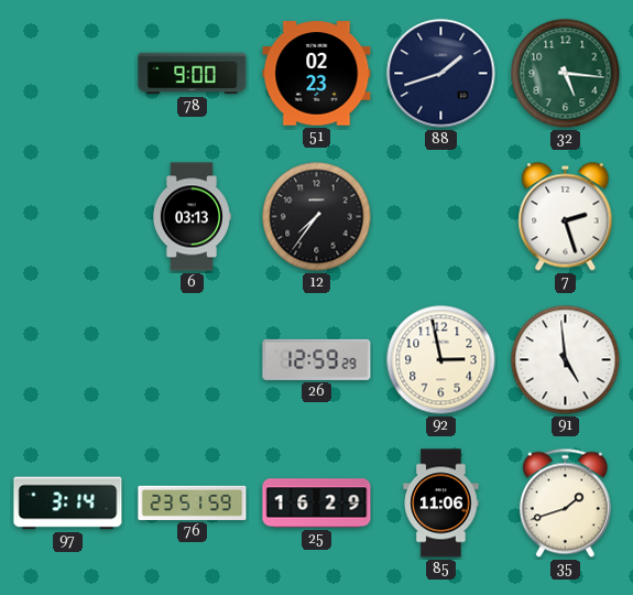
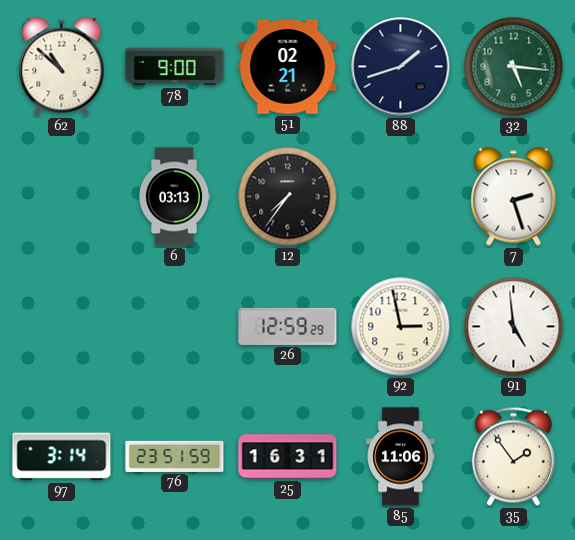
62: none -> 10:52 (62, 67)
51: 02:23 -> 02:21 (288, 67)
25: 16:29 -> 16:31 (288, 457)
35: 1:42 -> 1:54 (513, 457)
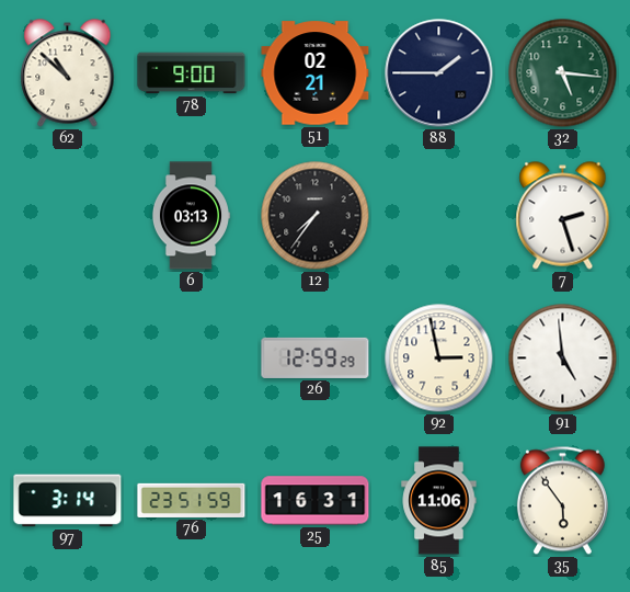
88: 1:42 -> 1:45 (439, 73)
35: 1:54 -> 5:54 (562, 501)
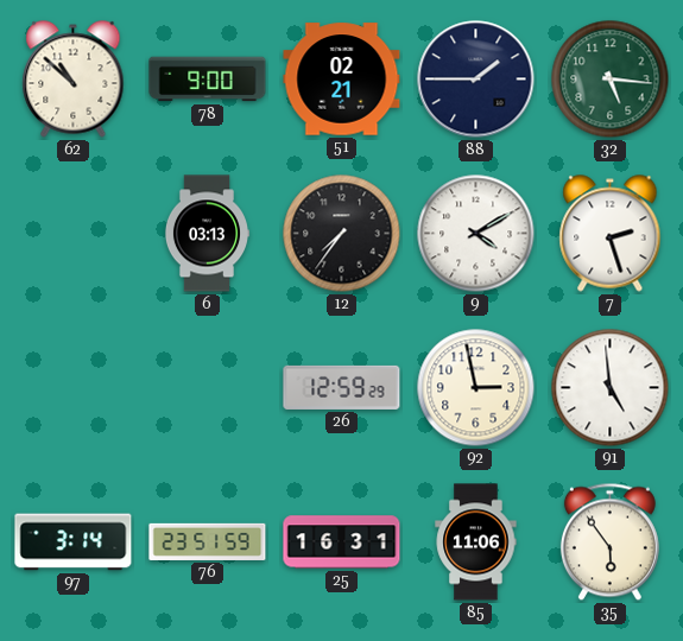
9: none -> 4:10 (476, 234)
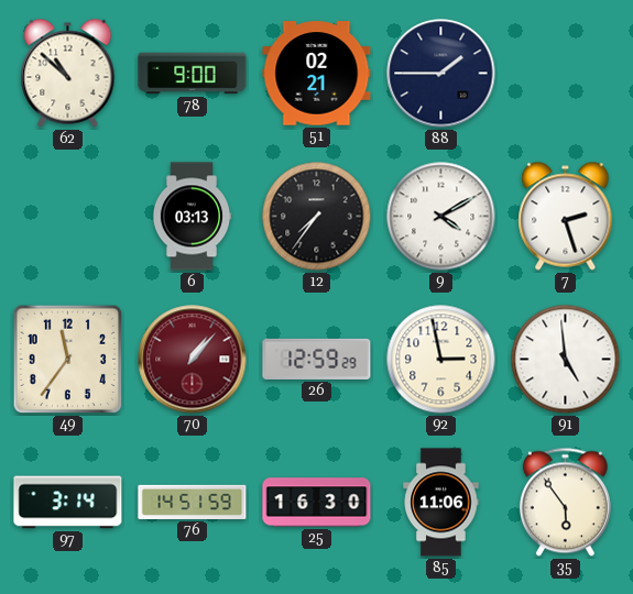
32: 5:16 -> none (611, 80)
49: none -> 11:36 (68, 360)
70: none -> 1:07 (193, 360)
76: 23:51 -> 14:51 (193, 502)
25: 16:31 -> 16:30 (317, 503)
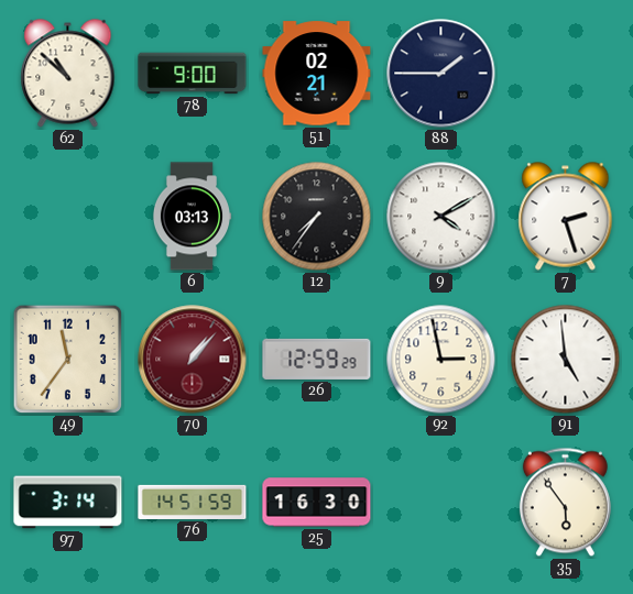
85: 11:06 -> none (441, 503)
